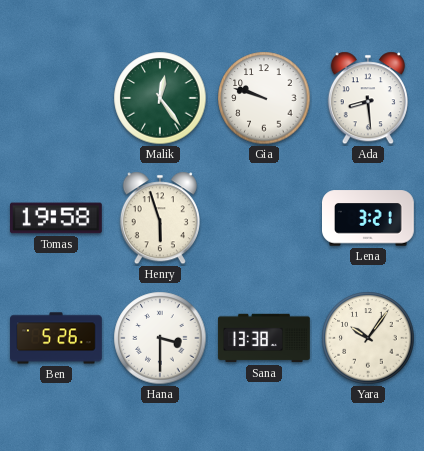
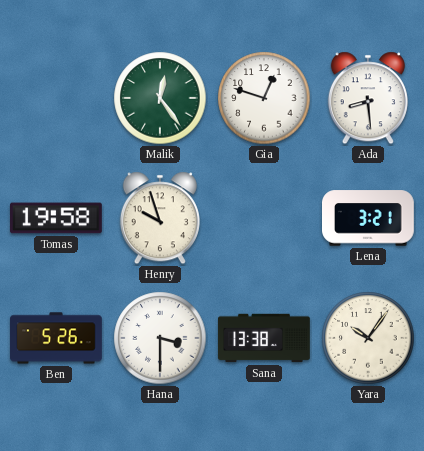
Gia: 9:48 -> 12:48 (264, 98)
Henry: 5:57 -> 9:57 (160, 218)
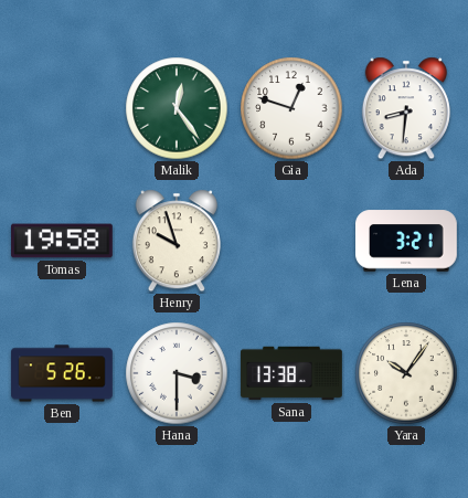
Ada: 8:29 -> 8:31 (406, 108)
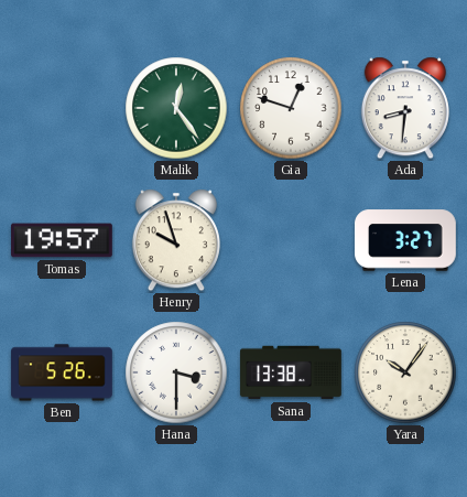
Tomas: 19:58 -> 19:57 (63, 240)
Lena: 3:21 -> 3:27 (406, 240)
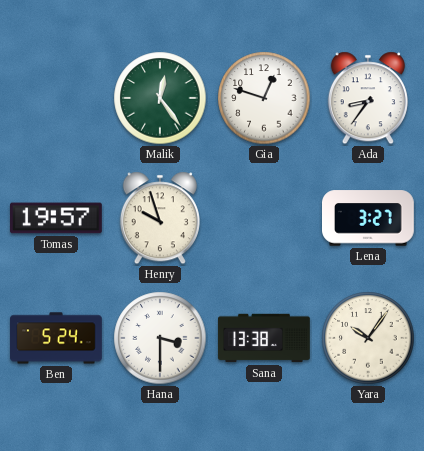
Ada: 8:31 -> 8:36 (368, 98)
Ben: 5:26 -> 5:24 (56, 338)
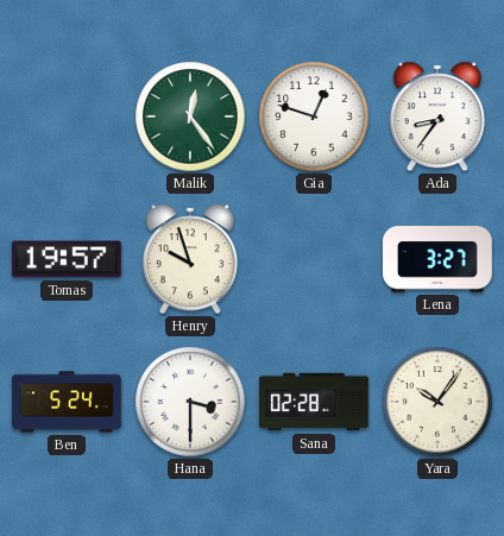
Sana: 13:38 -> 02:28 (314, 402)
